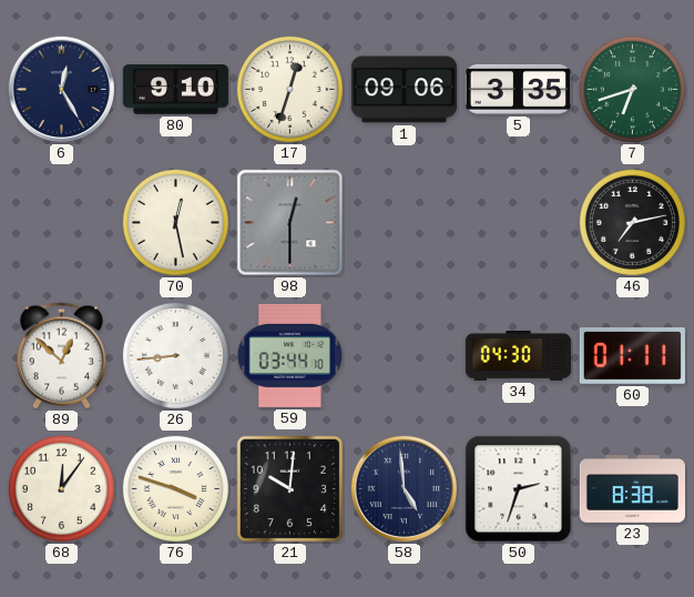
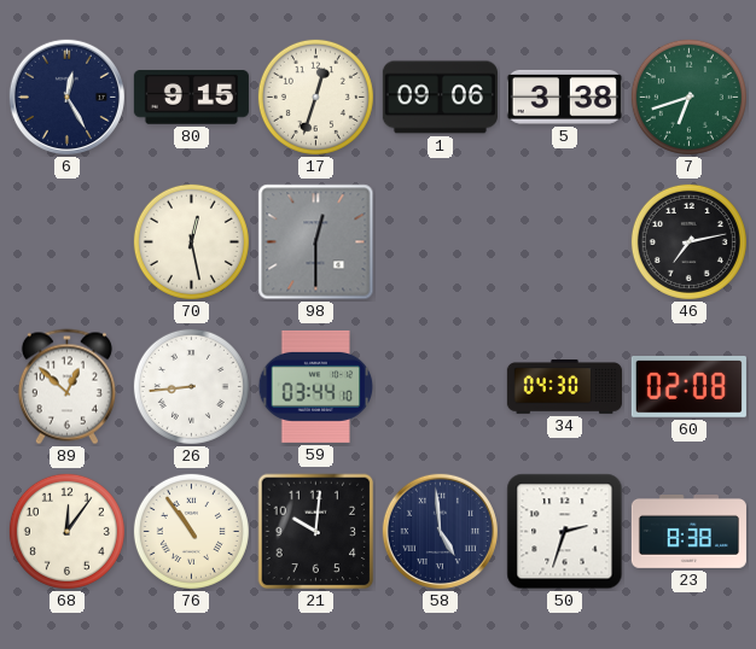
80: 9:10 -> 9:15 (191, 98)
5: 3:35 -> 3:38 (564, 97)
60: 01:11 -> 02:08 (688, 387)
76: 3:48 -> 10:54 (191, 531)
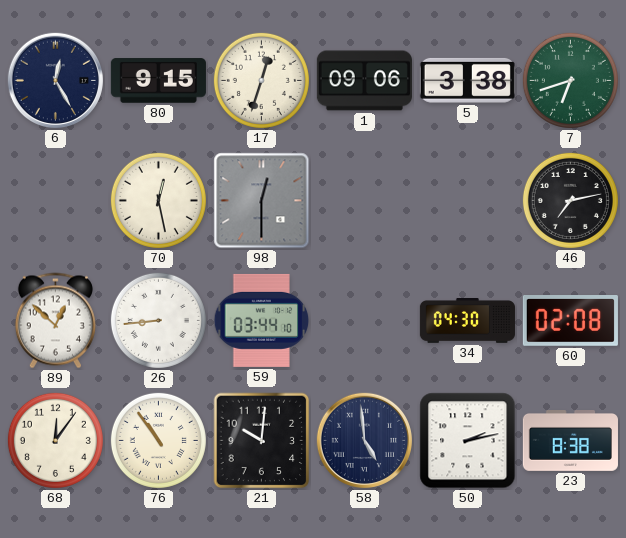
50: 2:33 -> 2:13 (468, 441)
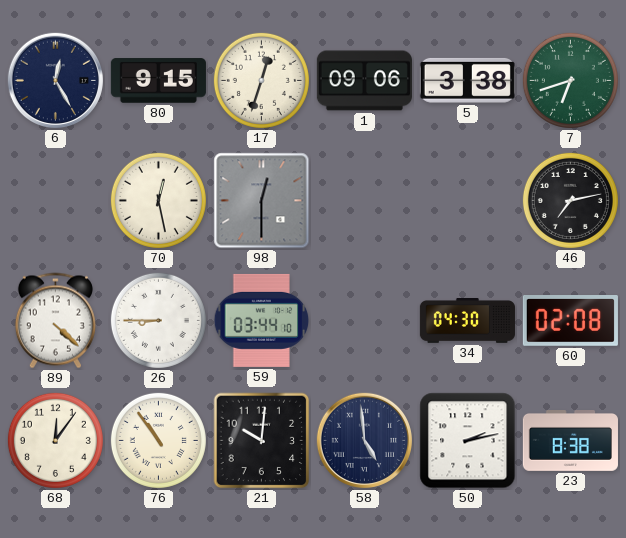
89: 12:52 -> 4:22 (55, 321)
26: 8:44 -> 8:45 (158, 320)
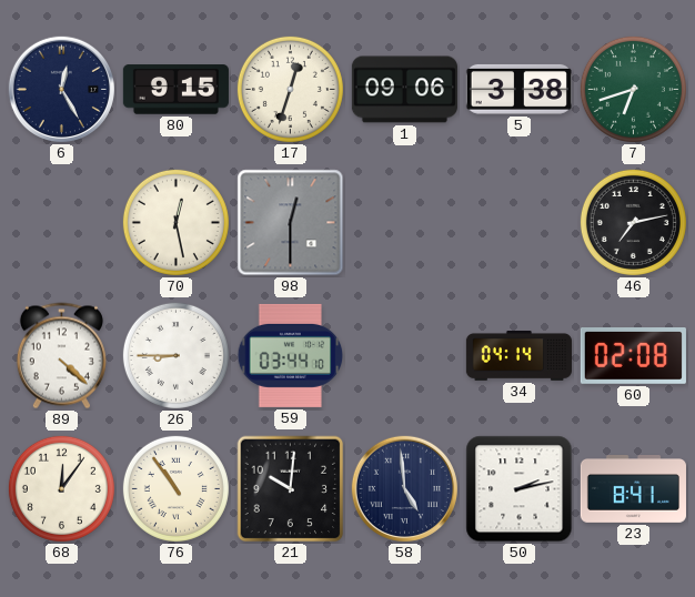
34: 04:30 -> 04:14 (518, 356)
23: 8:38 -> 8:41 (633, 489)
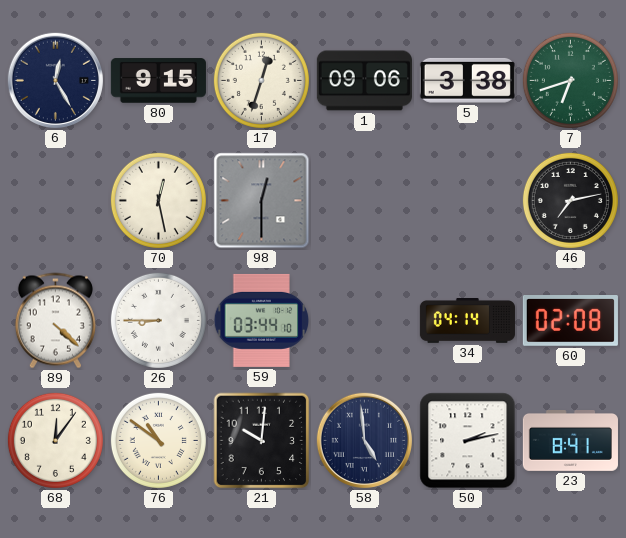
76: 10:54 -> 10:51 (158, 440)
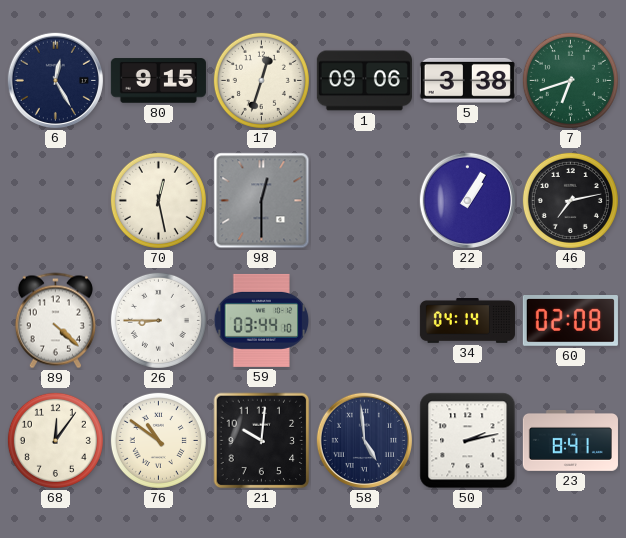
22: none -> 1:05 (467, 200)
